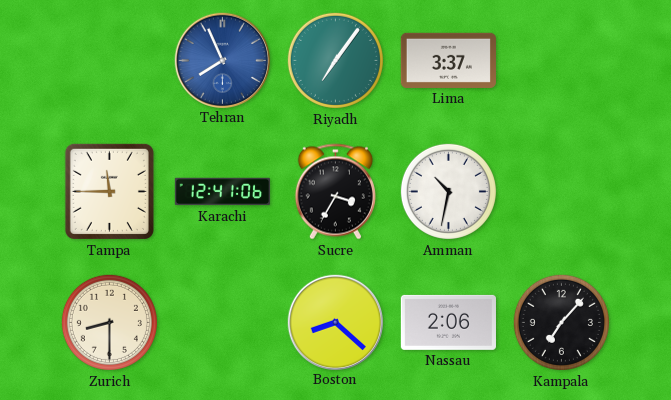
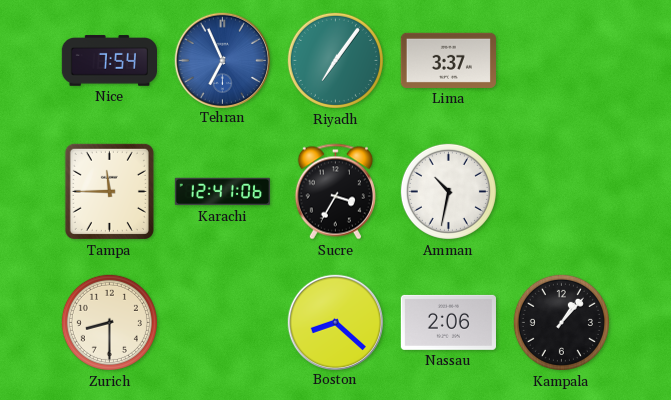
Nice: none -> 7:54 (109, 61)
Tehran: 7:56 -> 6:56 (222, 60)
Kampala: 7:07 -> 1:07 (561, 322)
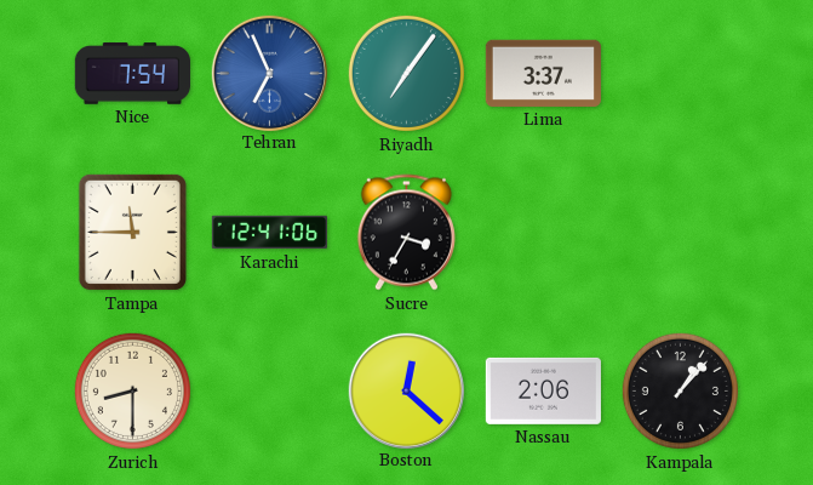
Amman: 10:32 -> none (448, 191)
Boston: 8:22 -> 12:22 (406, 390)
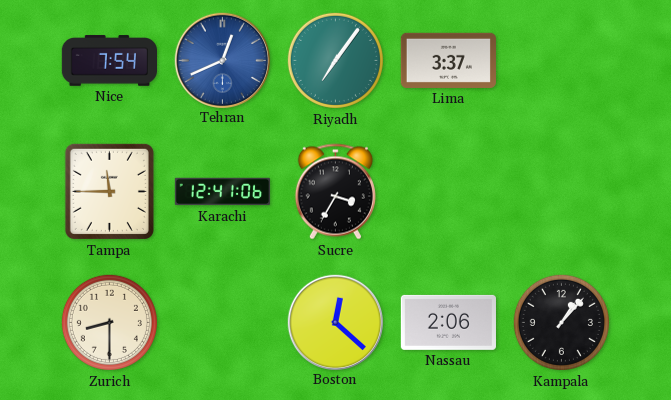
Tehran: 6:56 -> 12:41 (222, 60)
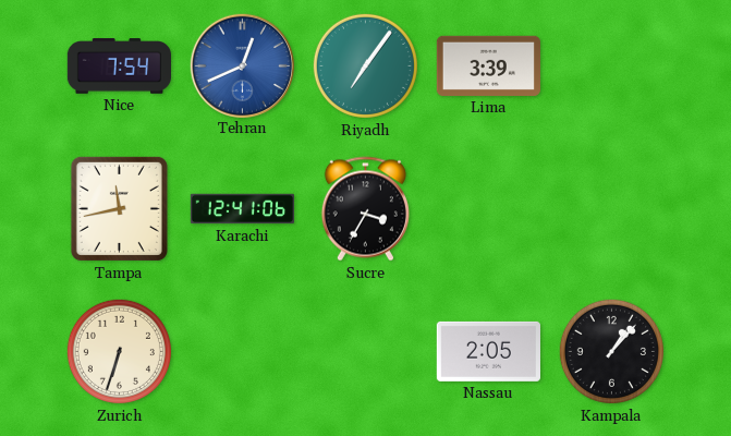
Lima: 3:37 -> 3:39 (488, 65)
Tampa: 11:45 -> 11:43 (119, 208)
Zurich: 8:30 -> 6:33 (119, 351)
Boston: 12:22 -> none (335, 322)
Nassau: 2:06 -> 2:05 (488, 351)
